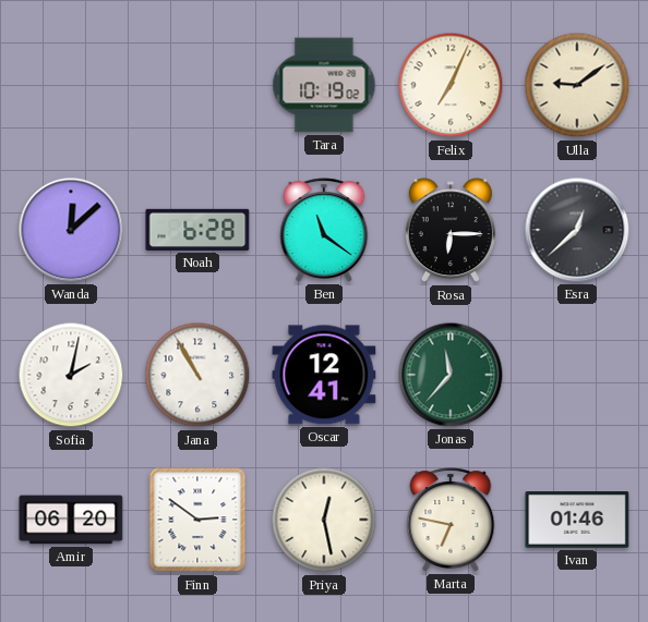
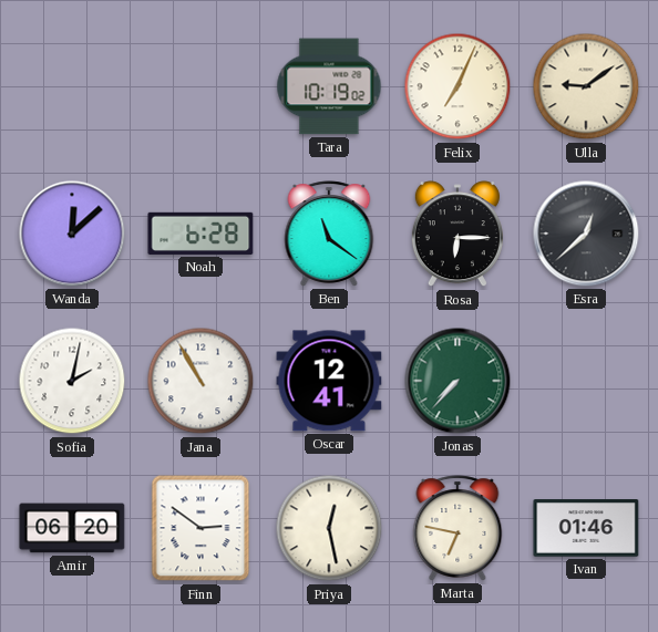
Jonas: 11:37 -> 7:37 (457, 381)
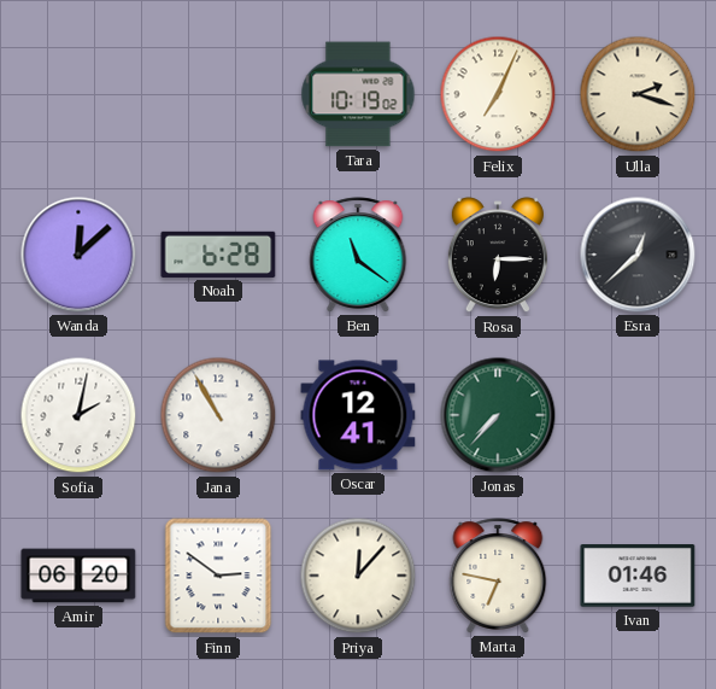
Ulla: 9:09 -> 2:18 (638, 94)
Priya: 12:28 -> 12:07 (358, 576)
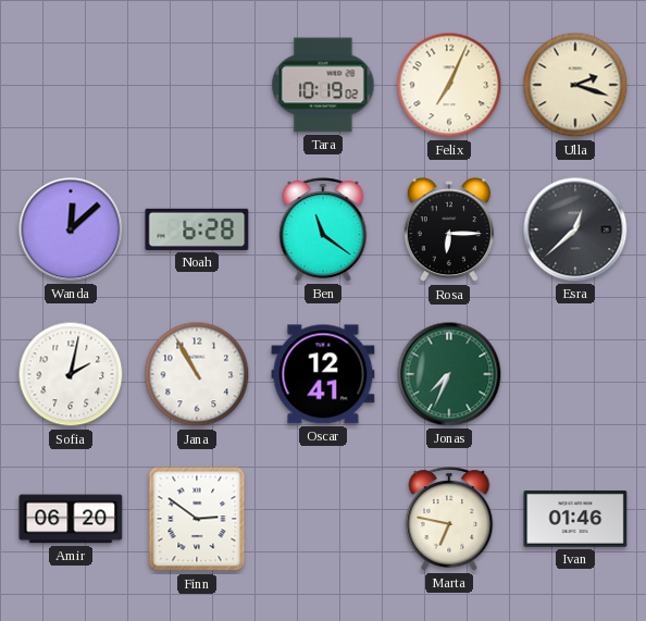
Jonas: 7:37 -> 7:34 (449, 374)
Priya: 12:07 -> none (358, 576)
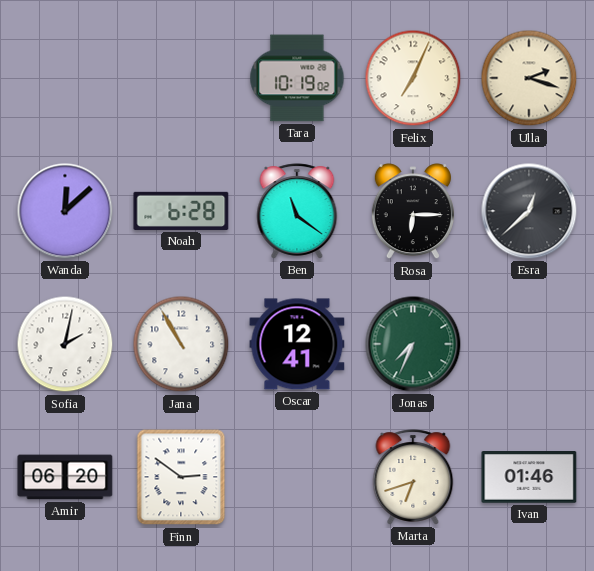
Marta: 6:47 -> 6:42 (413, 477)
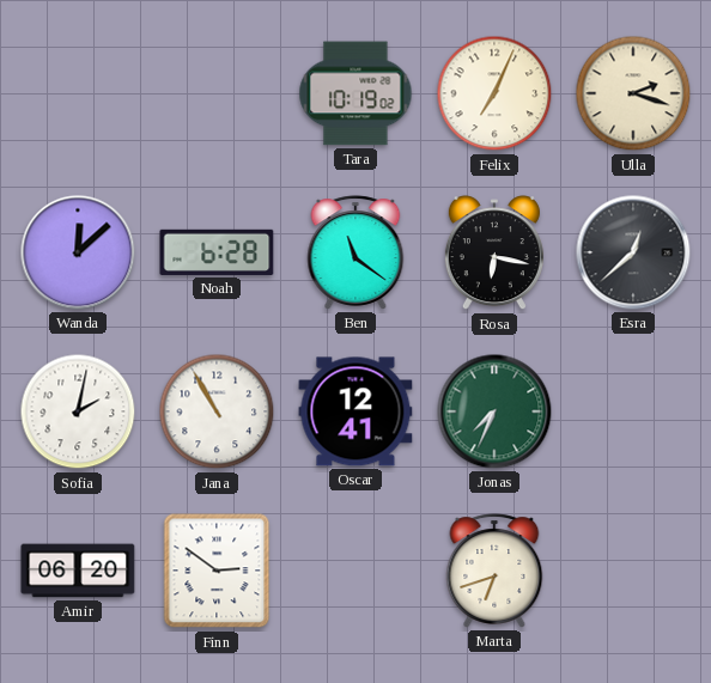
Rosa: 6:15 -> 6:17 (494, 254)
Ivan: 01:46 -> none (529, 478)
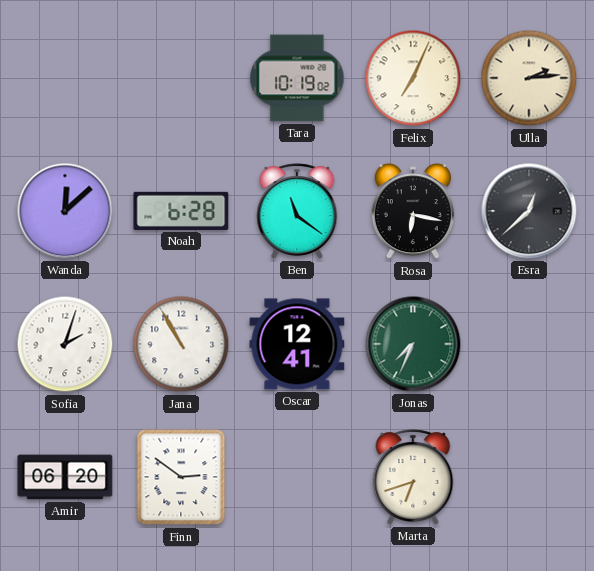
Ulla: 2:18 -> 2:14 (529, 78)
Sofia: 2:02 -> 2:03 (65, 344)
